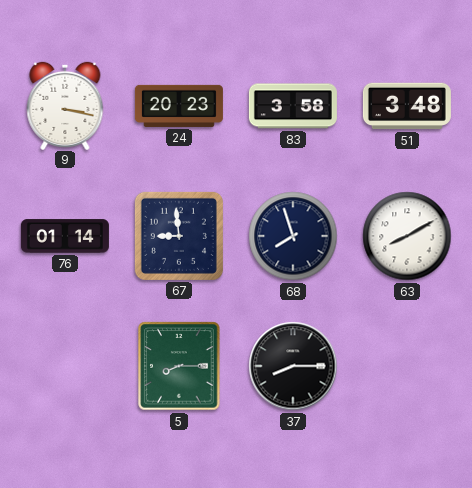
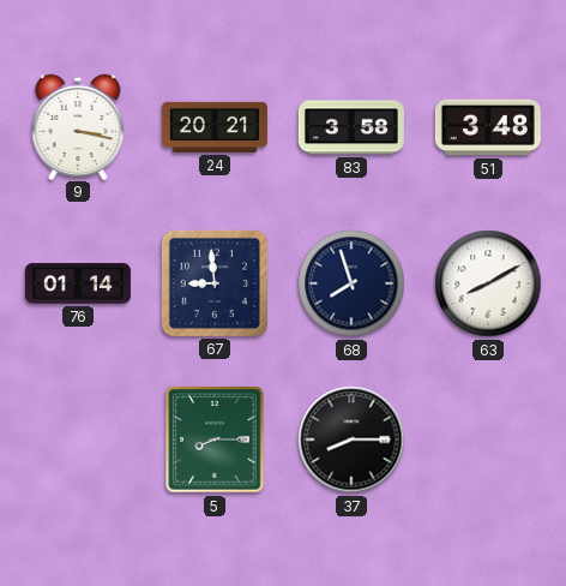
24: 20:23 -> 20:21 (215, 127)
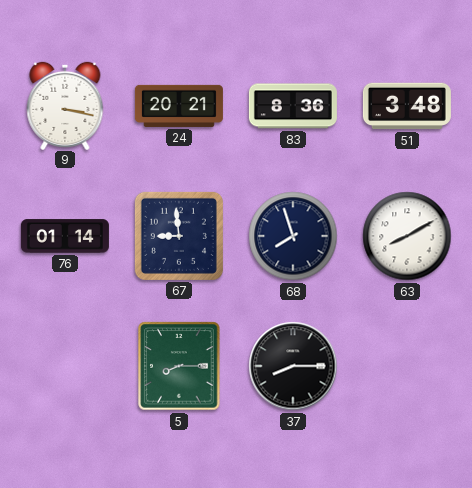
83: 3:58 -> 8:36 (293, 106)
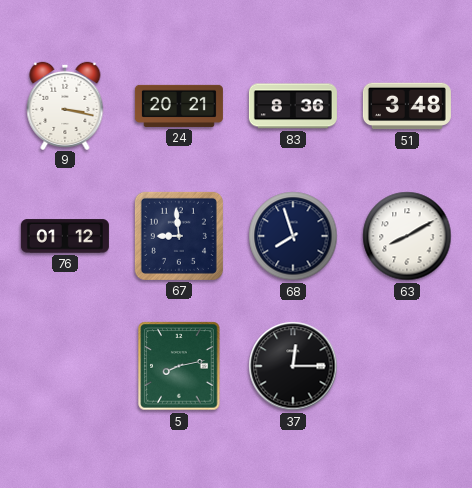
76: 01:14 -> 01:12 (65, 236)
5: 8:15 -> 8:13 (179, 366)
37: 8:15 -> 12:15 (293, 366)
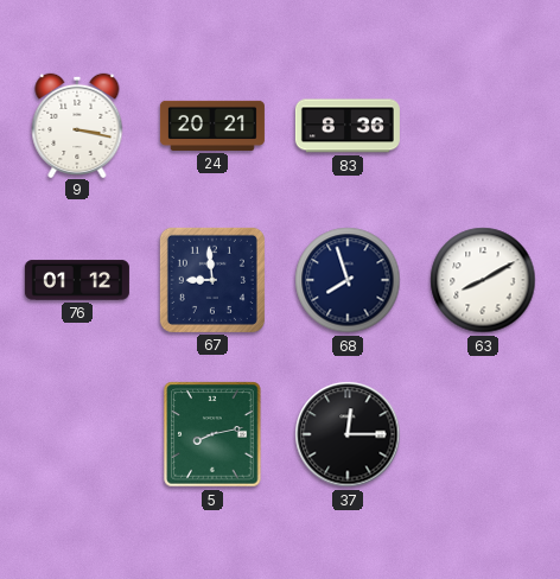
51: 3:48 -> none (407, 106)
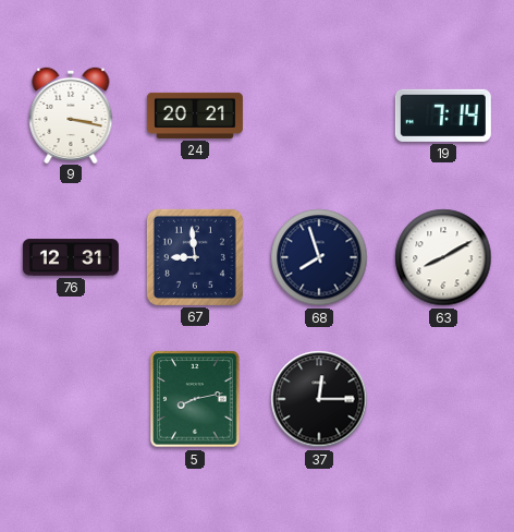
83: 8:36 -> none (348, 126)
19: none -> 7:14 (443, 116)
76: 01:12 -> 12:31 (71, 257)
